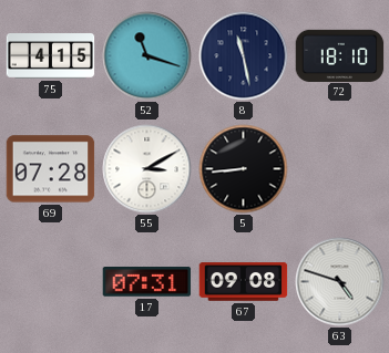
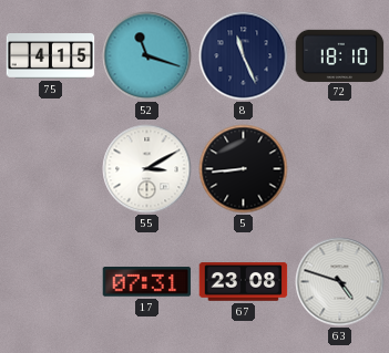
8: 11:28 -> 11:26 (244, 56)
69: 07:28 -> none (51, 169)
67: 09:08 -> 23:08 (244, 282)
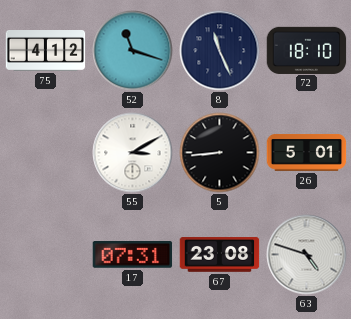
75: 4:15 -> 4:12 (46, 51)
26: none -> 5:01 (307, 152)
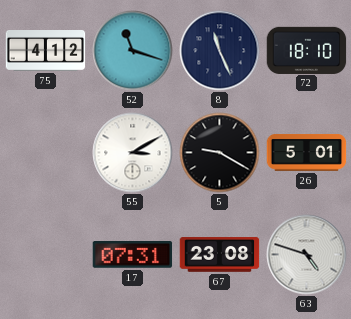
5: 8:44 -> 9:20 (220, 153)
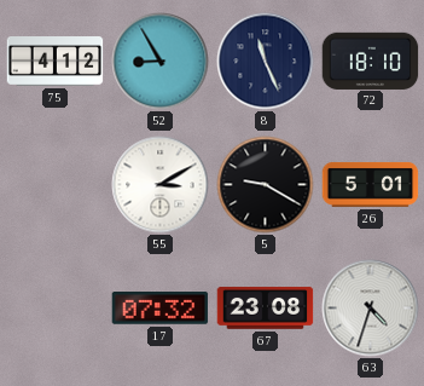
52: 11:18 -> 8:55 (161, 62)
17: 07:31 -> 07:32 (161, 309)
63: 4:48 -> 4:33 (371, 309)
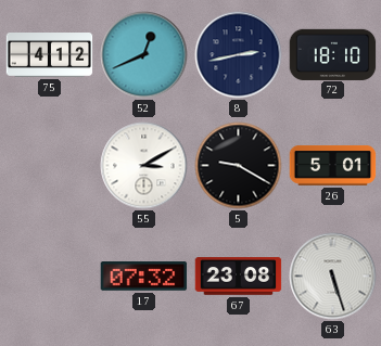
52: 8:55 -> 12:41 (144, 55)
8: 11:26 -> 2:43 (239, 55)
63: 4:33 -> 5:27 (333, 277)
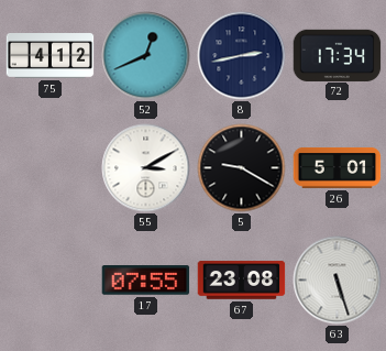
72: 18:10 -> 17:34 (338, 55)
17: 07:32 -> 07:55 (146, 281)
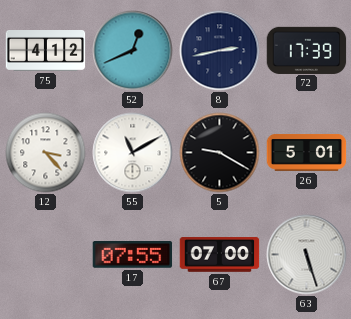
72: 17:34 -> 17:39 (307, 50)
12: none -> 3:23 (46, 153)
55: 3:10 -> 11:10 (133, 153)
67: 23:08 -> 07:00 (220, 255)
